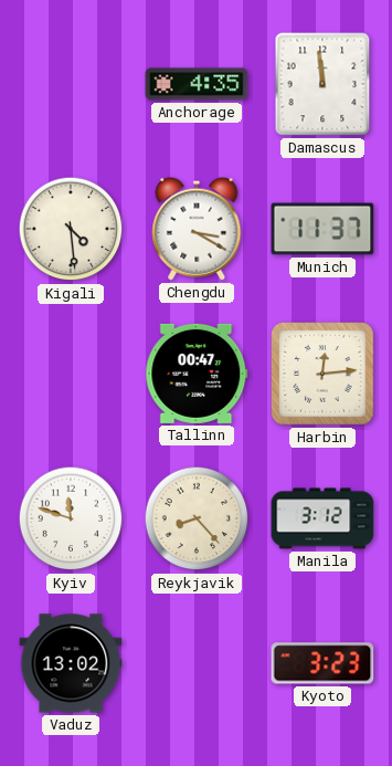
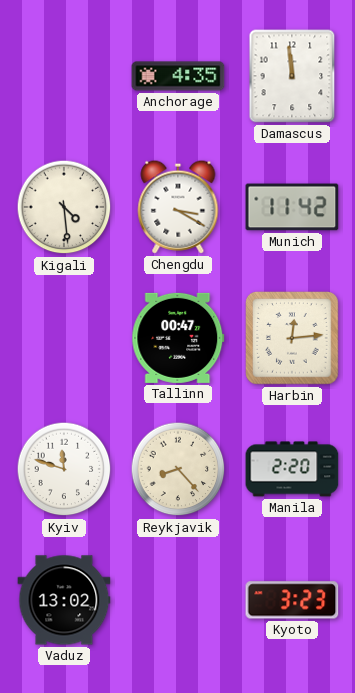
Munich: 11:37 -> 11:42 (292, 207)
Manila: 3:12 -> 2:20 (292, 469)
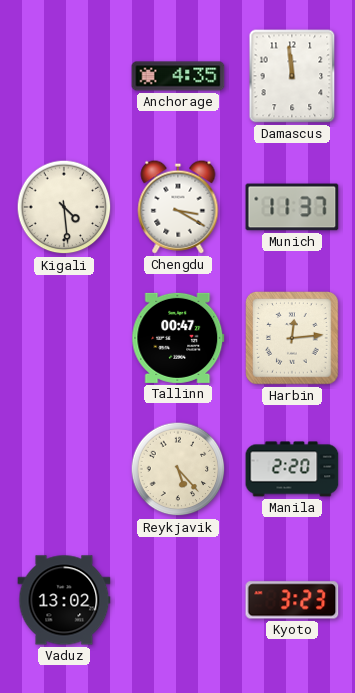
Munich: 11:42 -> 11:37 (292, 207)
Kyiv: 11:48 -> none (64, 469)
Reykjavik: 8:23 -> 5:23 (178, 469)
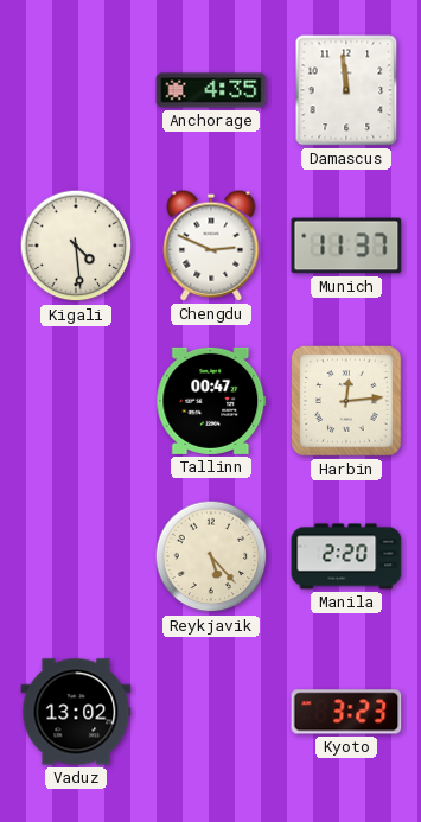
Chengdu: 3:20 -> 2:49 (211, 246)
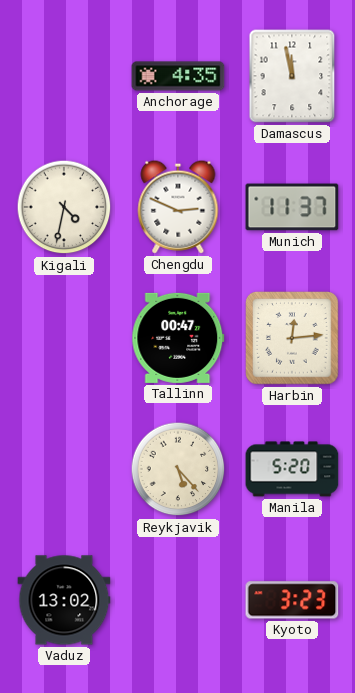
Damascus: 11:59 -> 11:58 (292, 76)
Kigali: 4:29 -> 4:32 (64, 207)
Manila: 2:20 -> 5:20 (292, 469)
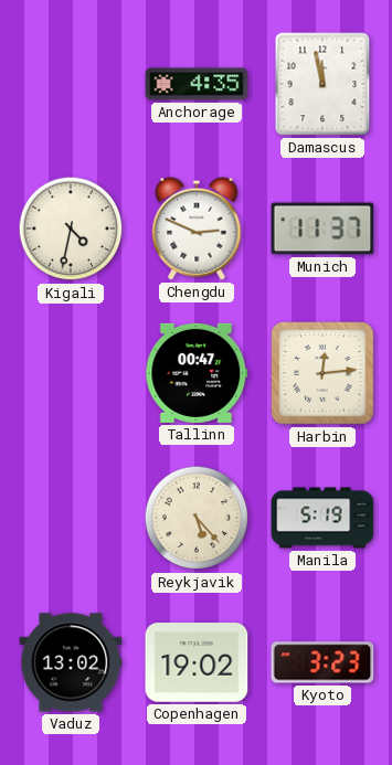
Manila: 5:20 -> 5:19 (322, 518)
Copenhagen: none -> 19:02 (197, 662)
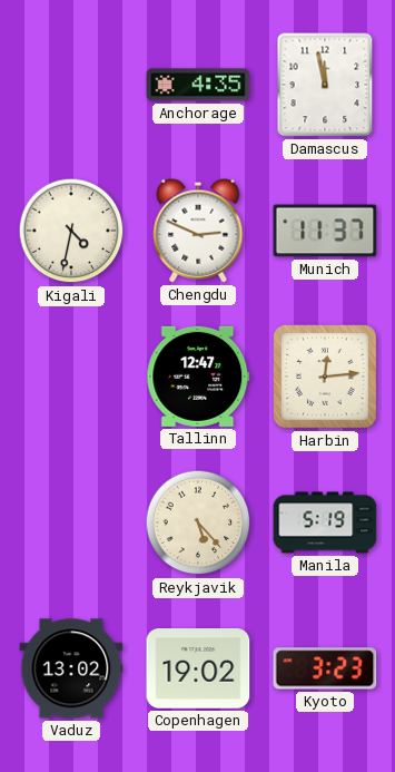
Tallinn: 00:47 -> 12:47 (198, 377)
